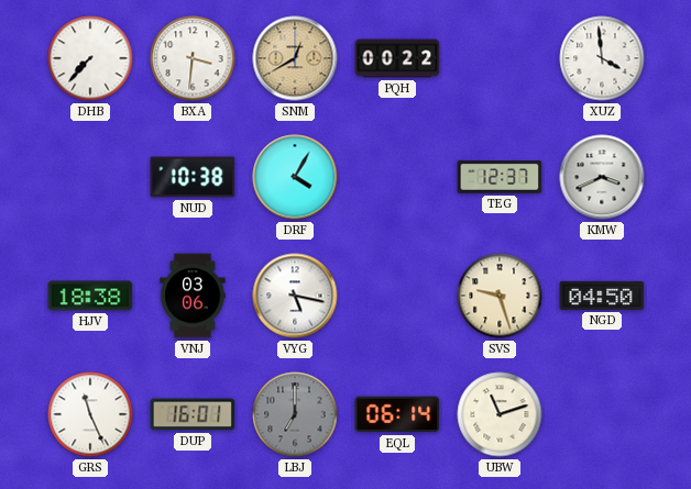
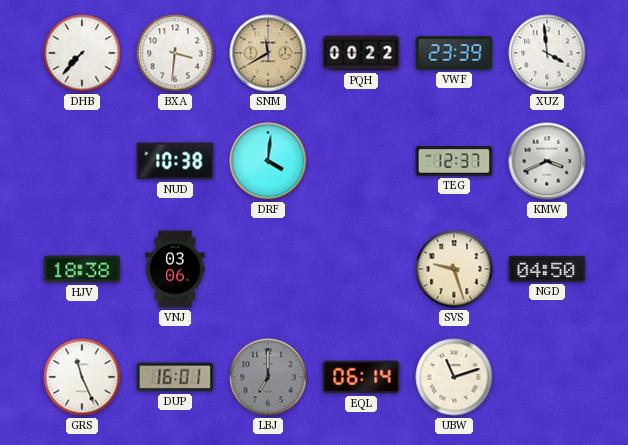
SNM: 12:40 -> 11:40 (268, 53)
VWF: none -> 23:39 (454, 53)
DRF: 4:05 -> 4:01 (268, 161)
VYG: 5:17 -> none (295, 296)
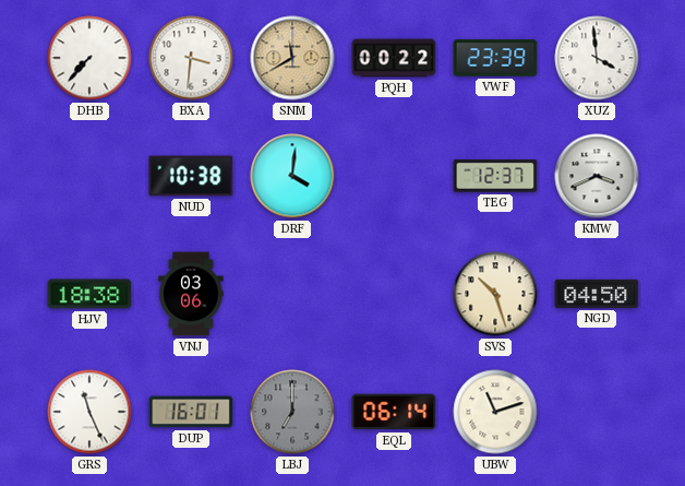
SVS: 9:27 -> 10:27 (495, 294)
